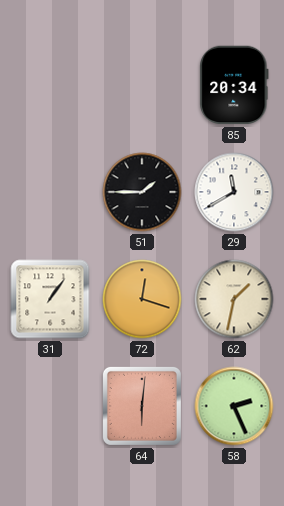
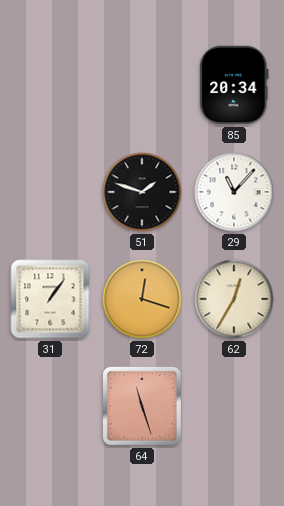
51: 1:45 -> 1:48 (142, 192)
29: 11:40 -> 11:07 (234, 192)
62: 1:32 -> 12:35 (234, 299)
64: 6:01 -> 11:27 (142, 406)
58: 2:26 -> none (234, 406)
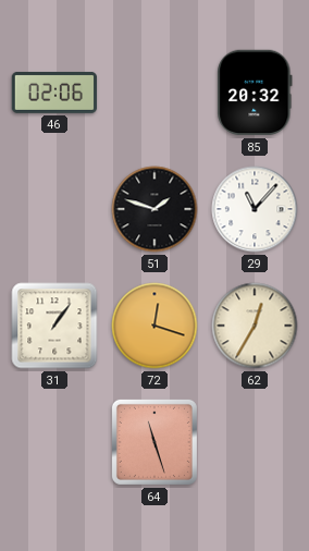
46: none -> 02:06 (54, 93)
85: 20:34 -> 20:32 (255, 93)
